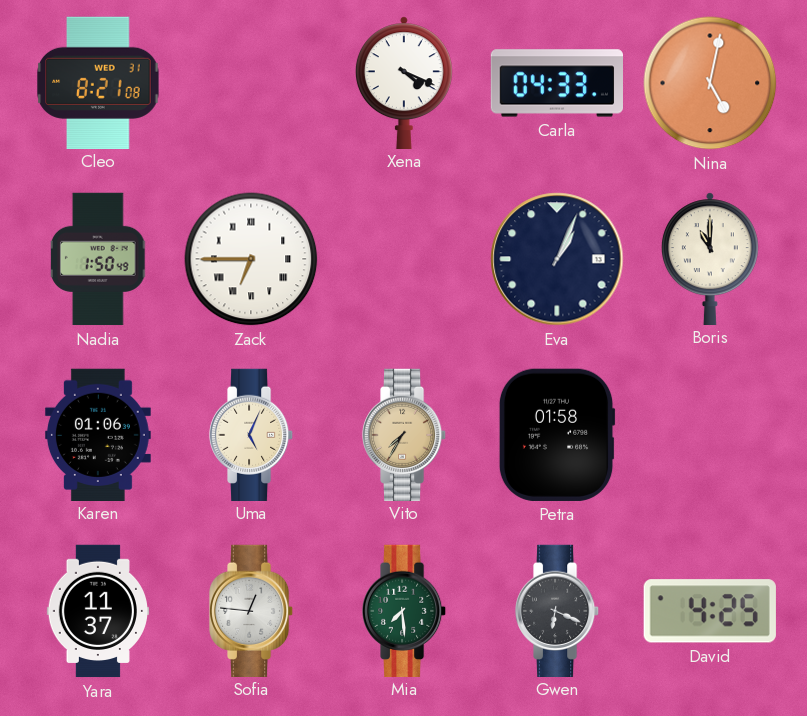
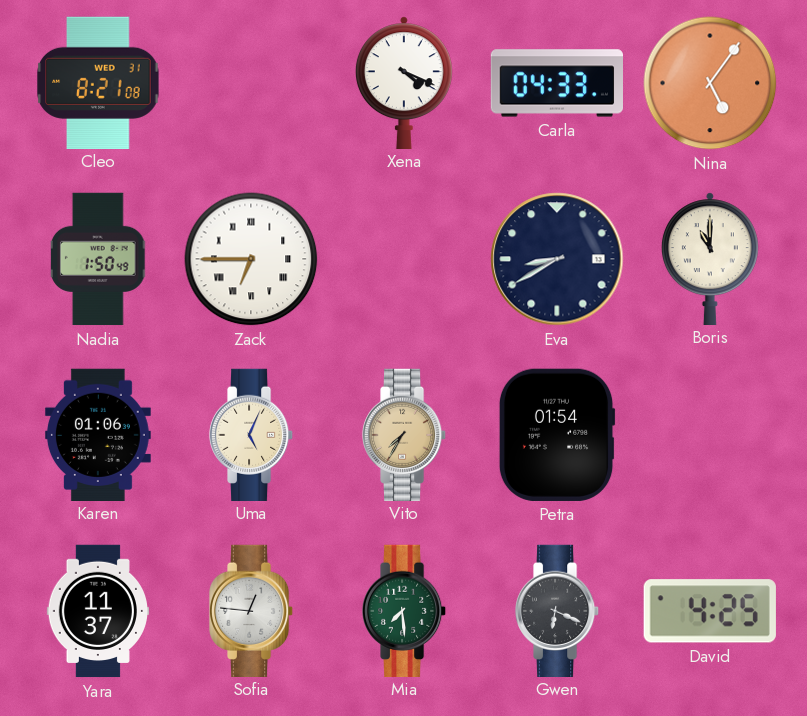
Nina: 5:02 -> 5:06 (710, 83)
Eva: 1:04 -> 8:40 (557, 259)
Petra: 01:58 -> 01:54 (557, 435)
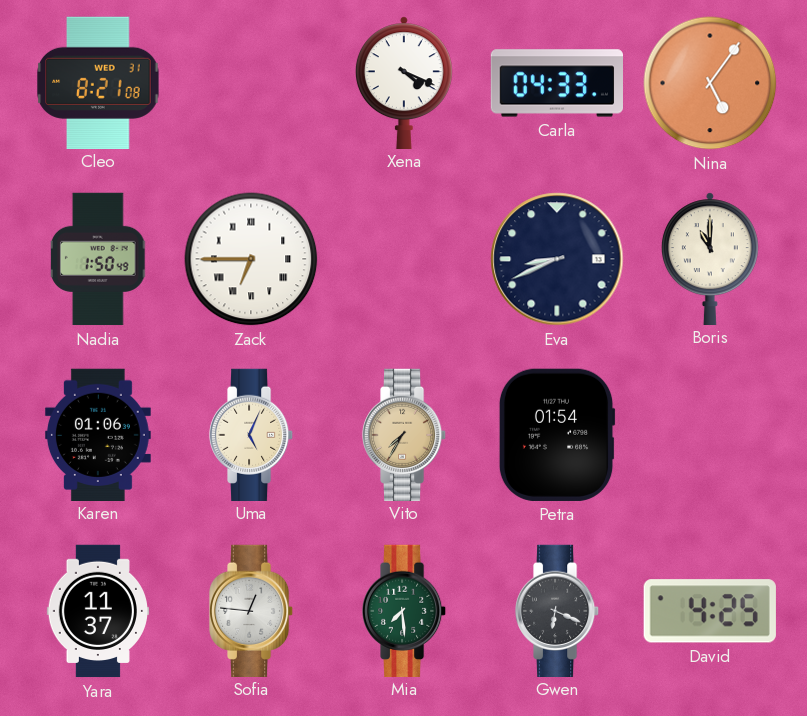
Eva: 8:40 -> 8:41 (557, 259)
